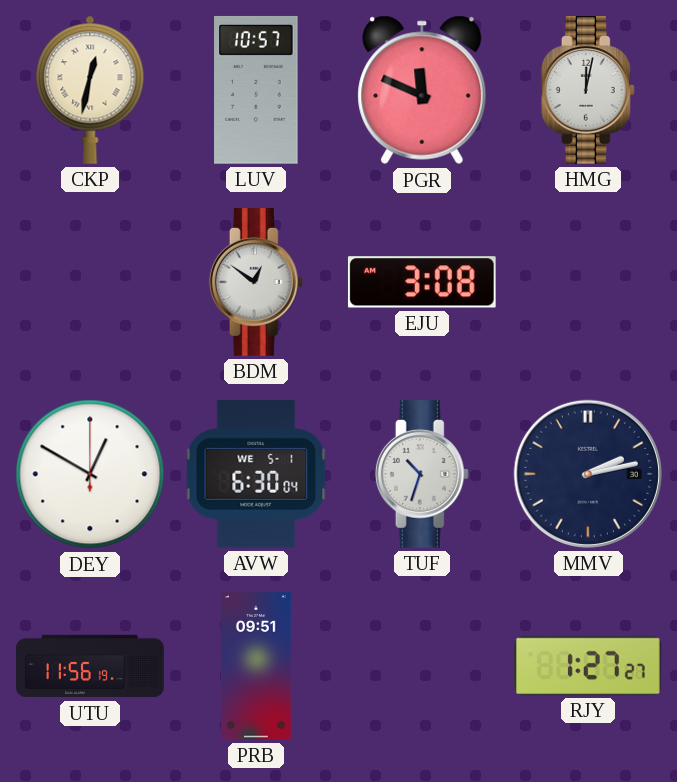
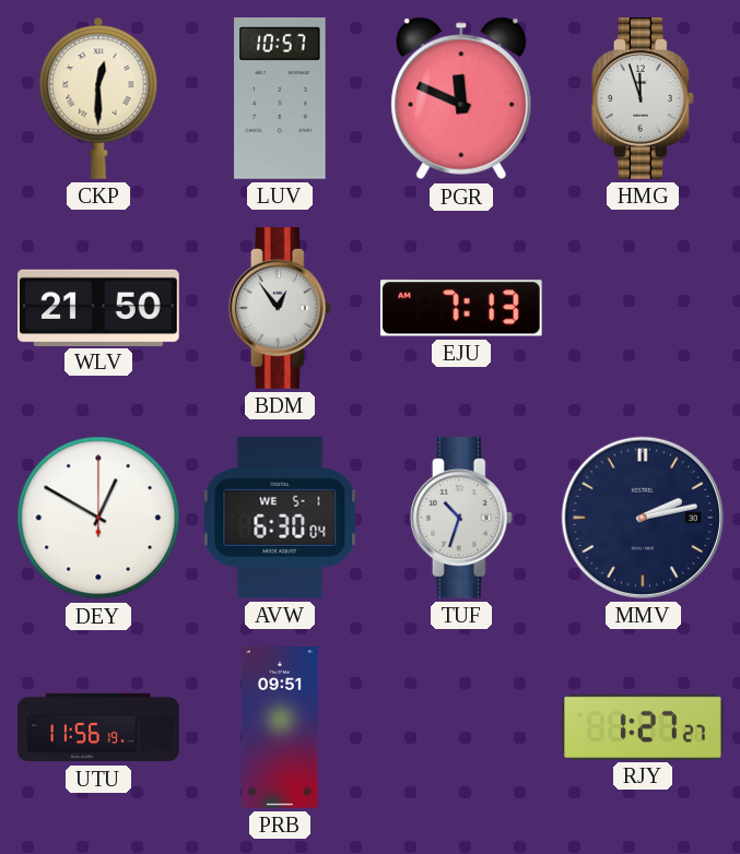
CKP: 12:32 -> 12:30 (98, 98)
HMG: 12:02 -> 11:57 (643, 99)
WLV: none -> 21:50 (99, 307)
BDM: 12:51 -> 12:54 (280, 309)
EJU: 3:08 -> 7:13 (461, 308)
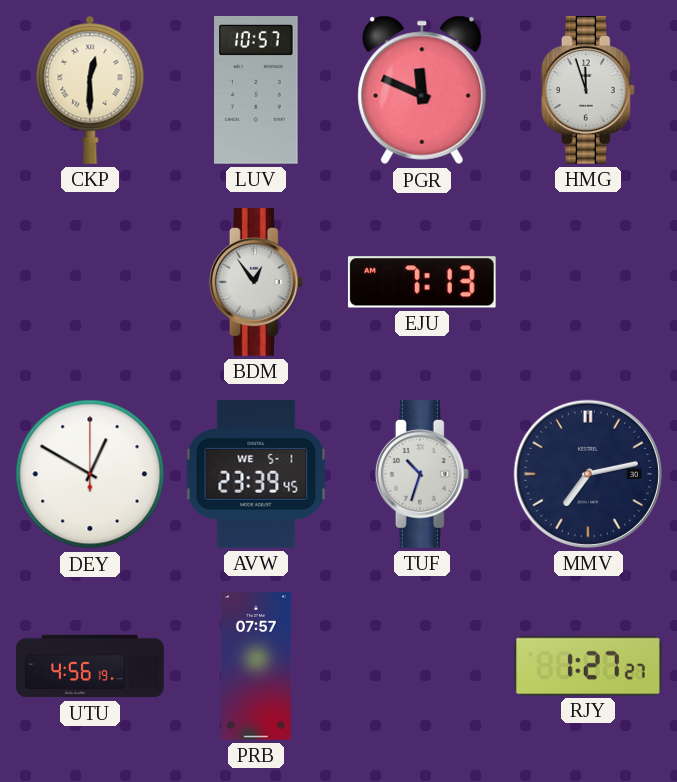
WLV: 21:50 -> none (99, 307)
AVW: 6:30 -> 23:39 (256, 475)
MMV: 2:13 -> 7:13 (588, 474)
UTU: 11:56 -> 4:56 (90, 666)
PRB: 09:51 -> 07:57 (257, 666)
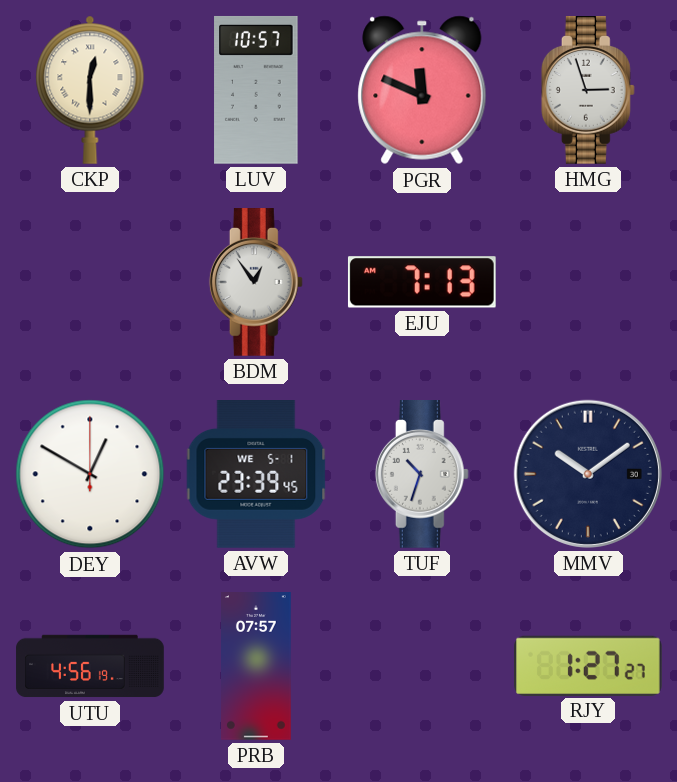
HMG: 11:57 -> 2:57 (588, 91)
MMV: 7:13 -> 10:09 (588, 474)
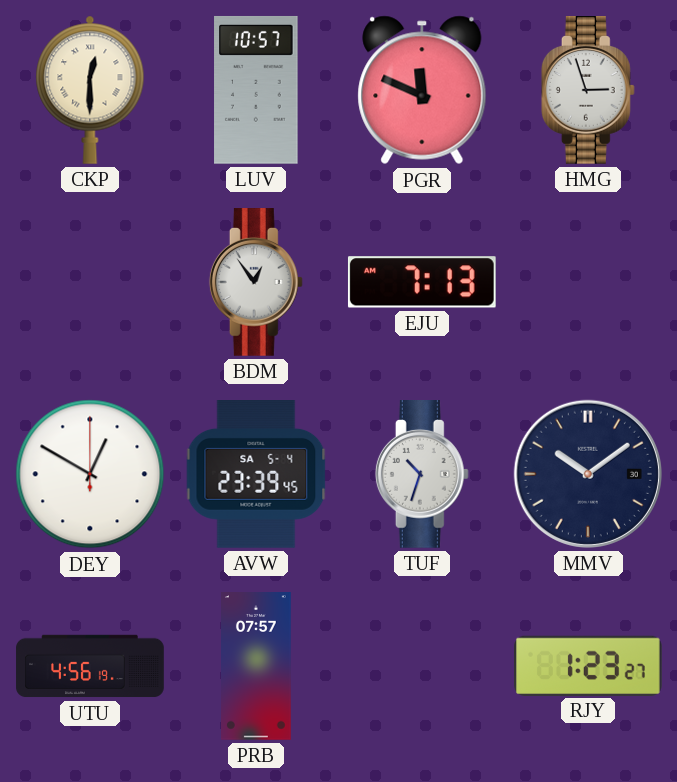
AVW date: WE 5-1 -> SA 5-4 (256, 475)
RJY: 1:27 -> 1:23 (589, 665)
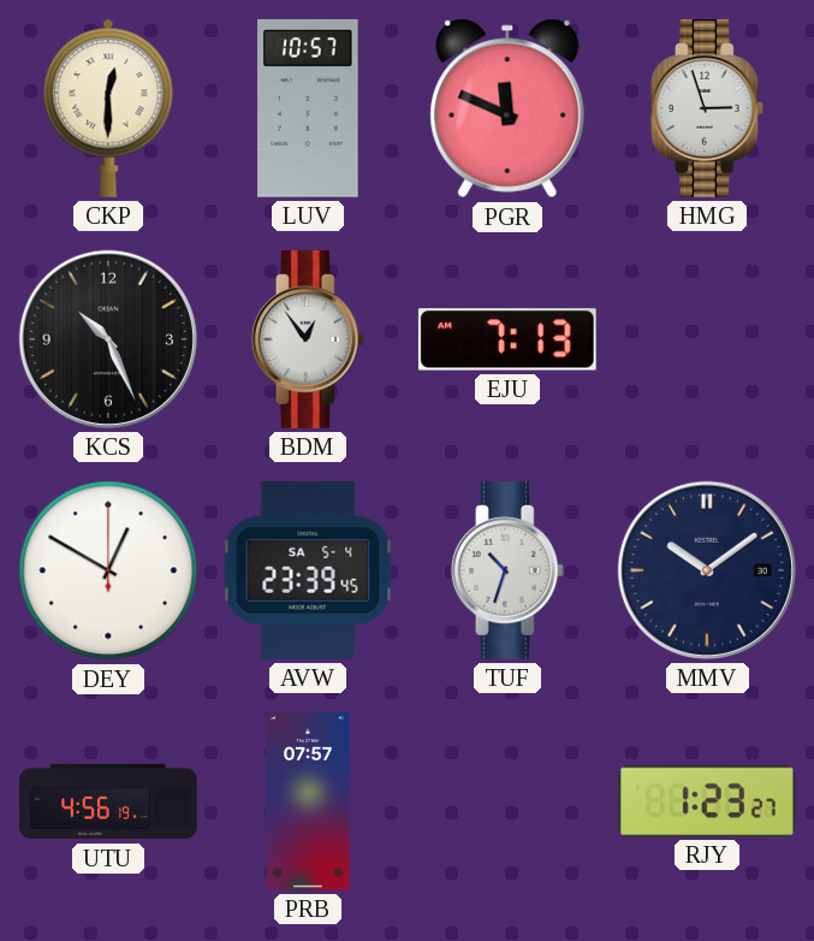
KCS: none -> 10:26 (108, 339)
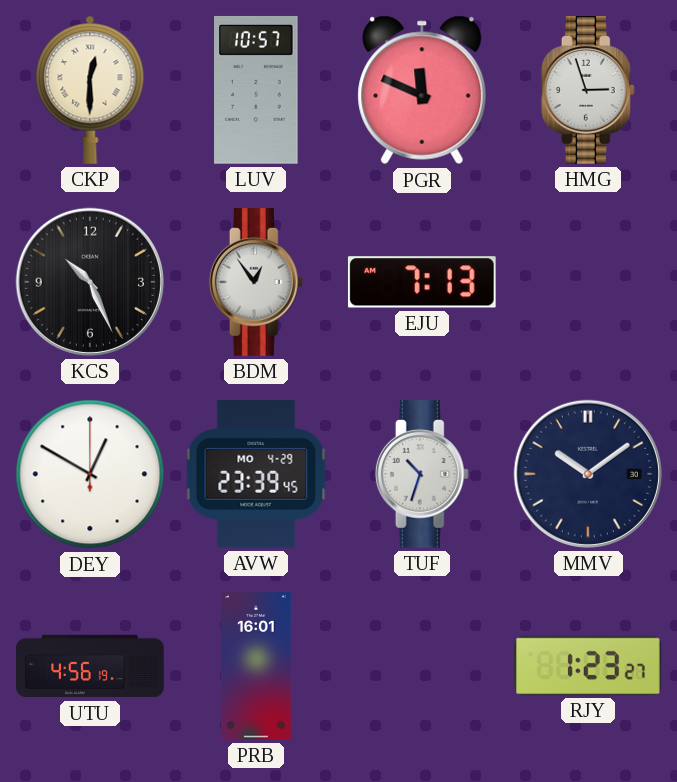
AVW date: SA 5-4 -> MO 4-29 (256, 475)
PRB: 07:57 -> 16:01 (257, 666)
